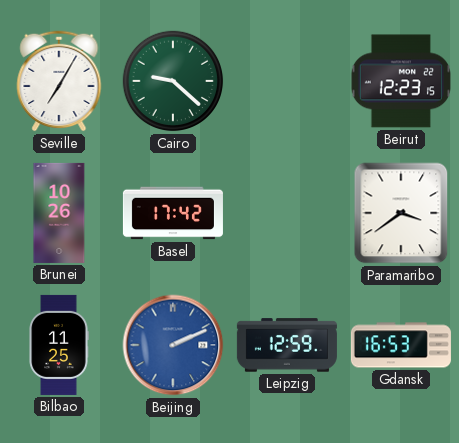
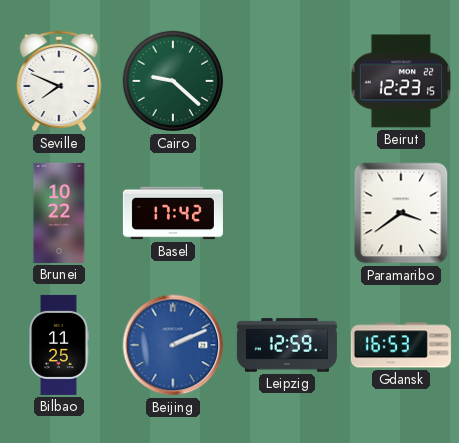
Seville: 7:05 -> 7:49 (59, 81)
Brunei: 10:26 -> 10:22 (59, 213)
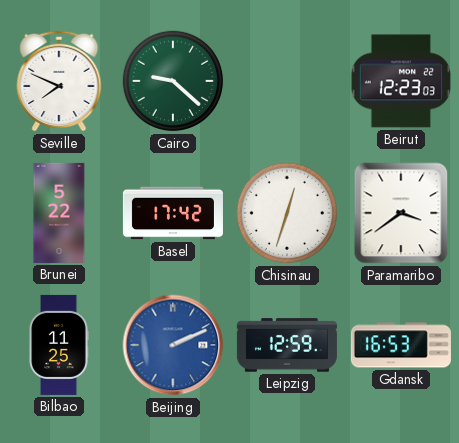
Beirut: 12:23:15 -> 12:23:03 (401, 81)
Brunei: 10:22 -> 5:22 (59, 213)
Chisinau: none -> 12:33 (287, 213)
